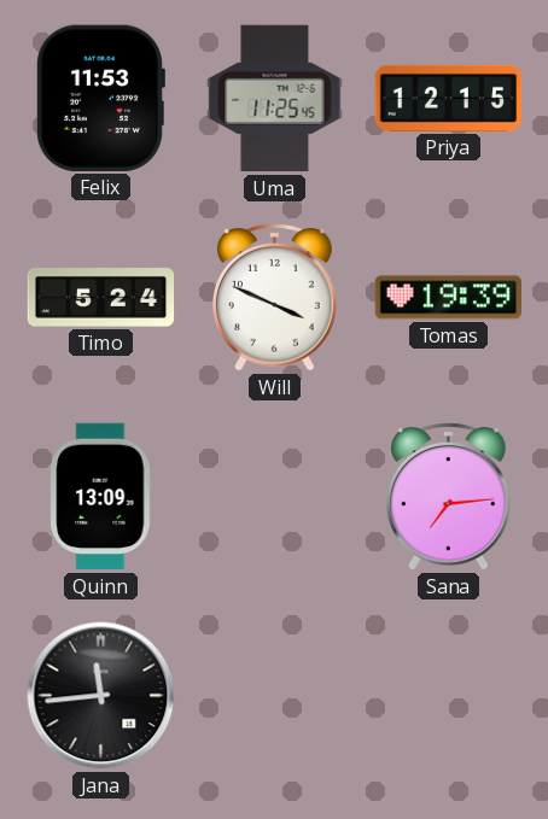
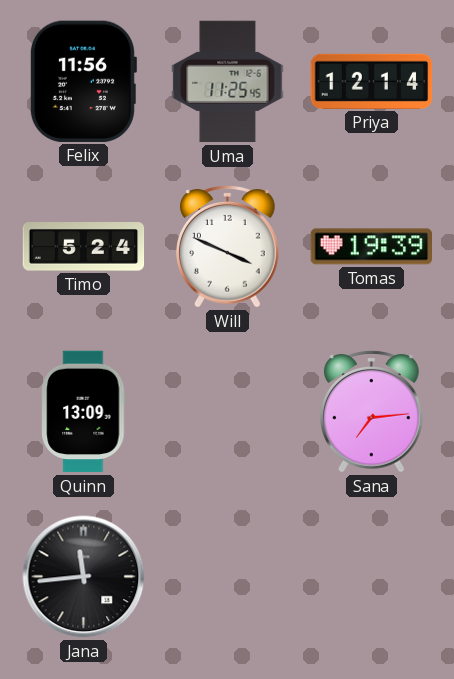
Felix: 11:53 -> 11:56 (83, 81)
Priya: 12:15 -> 12:14 (372, 81)
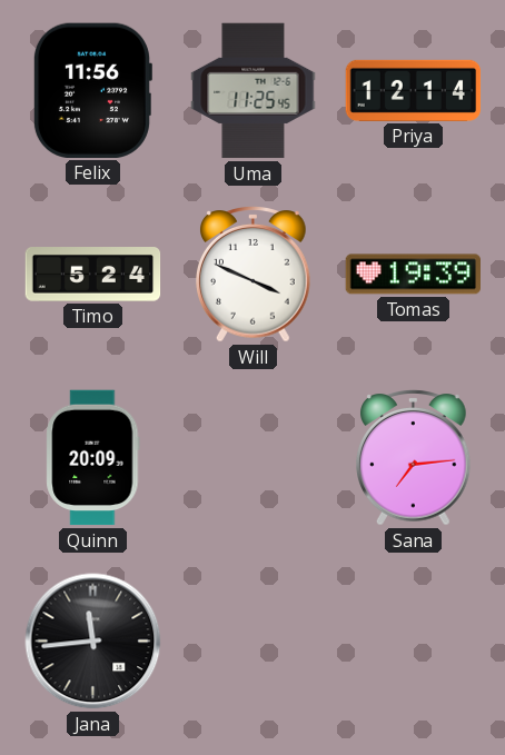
Quinn: 13:09 -> 20:09 (93, 458)
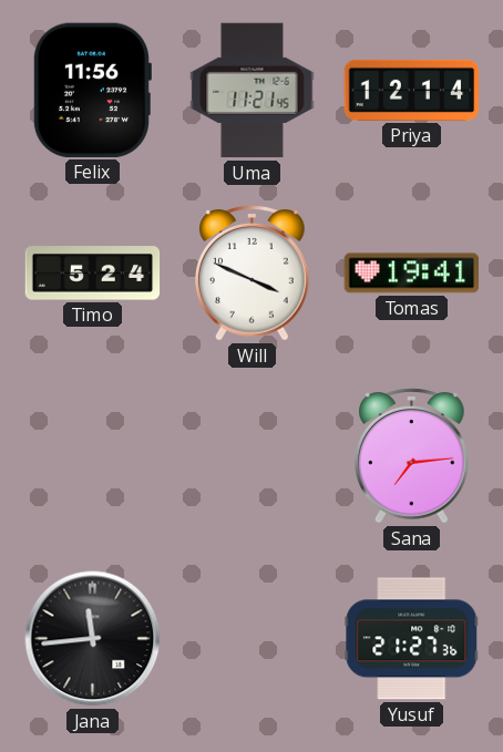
Uma: 11:25 -> 11:21 (253, 91)
Tomas: 19:39 -> 19:41 (411, 274)
Quinn: 20:09 -> none (93, 458)
Yusuf: none -> 21:27 (412, 639)
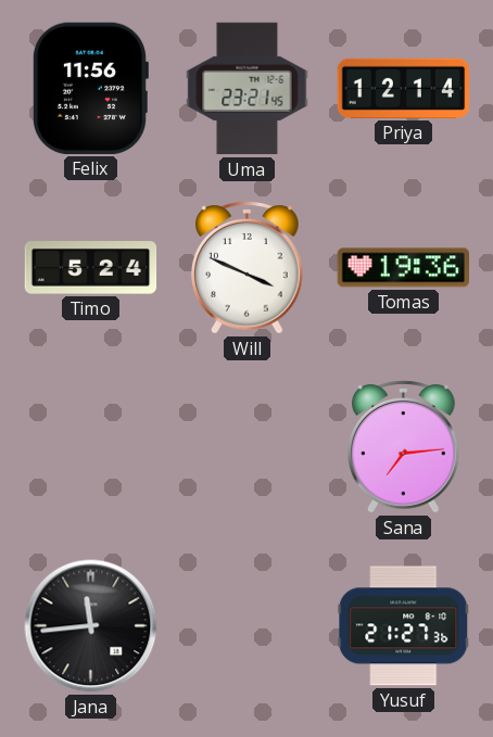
Uma: 11:21 -> 23:21 (248, 89)
Tomas: 19:41 -> 19:36 (403, 268)
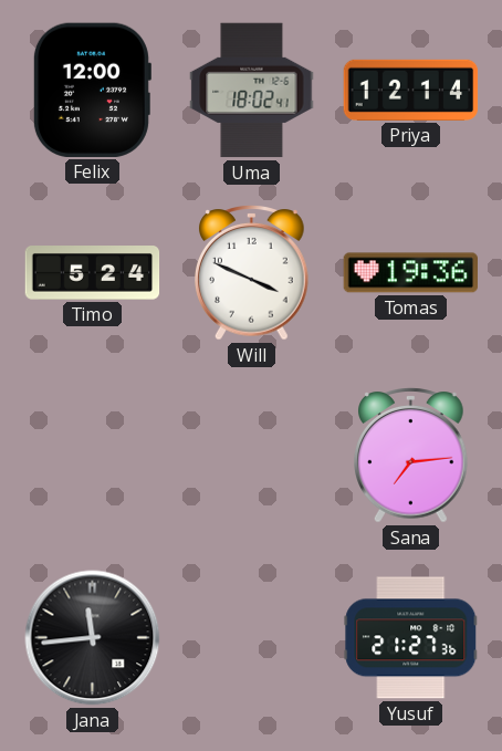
Felix: 11:56 -> 12:00 (92, 90)
Uma: 23:21 -> 18:02 (252, 91)
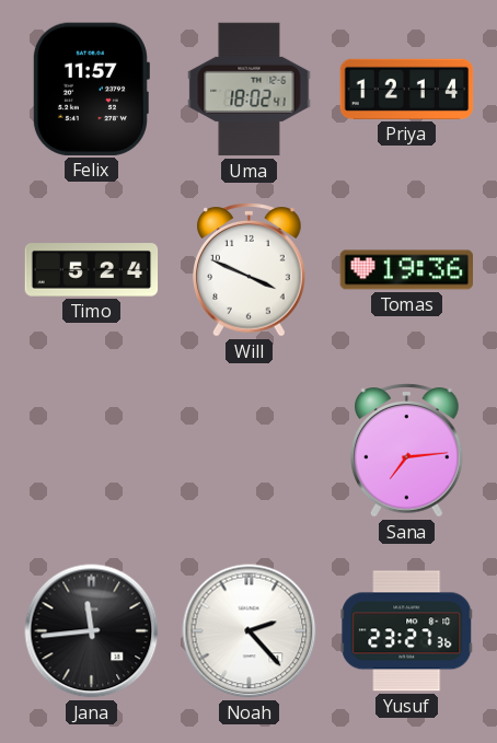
Felix: 12:00 -> 11:57 (91, 89)
Noah: none -> 2:23 (250, 631)
Yusuf: 21:27 -> 23:27 (407, 631)
